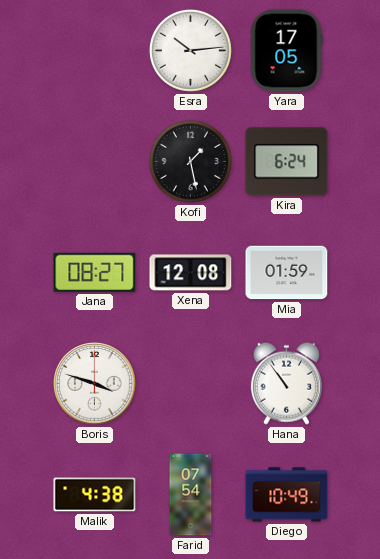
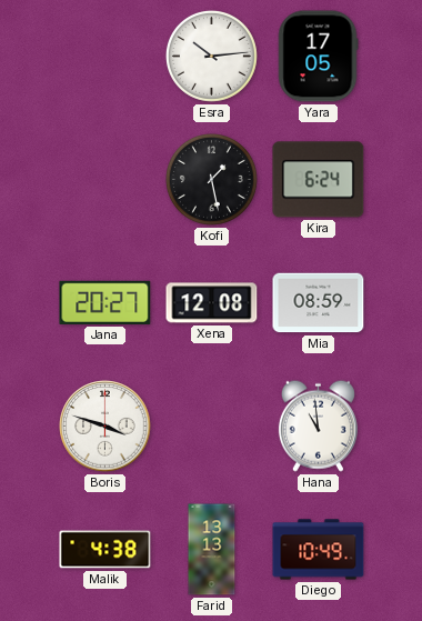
Jana: 08:27 -> 20:27 (105, 302)
Mia: 01:59 -> 08:59 (319, 303)
Hana: 10:54 -> 10:59 (318, 425)
Farid: 07:54 -> 13:13 (212, 550)
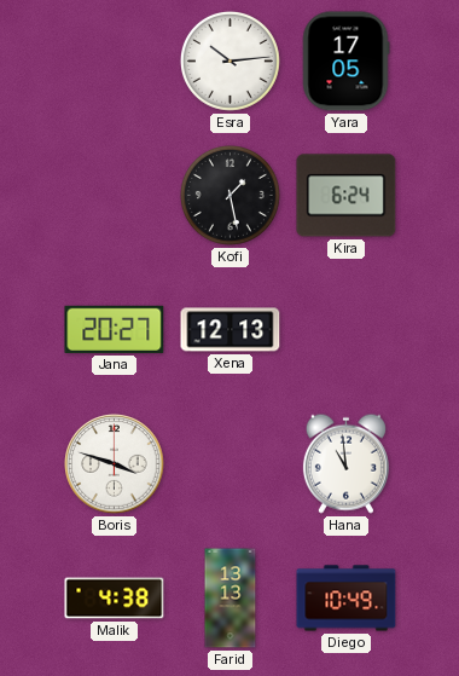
Xena: 12:08 -> 12:13 (231, 330)
Mia: 08:59 -> none (319, 303)
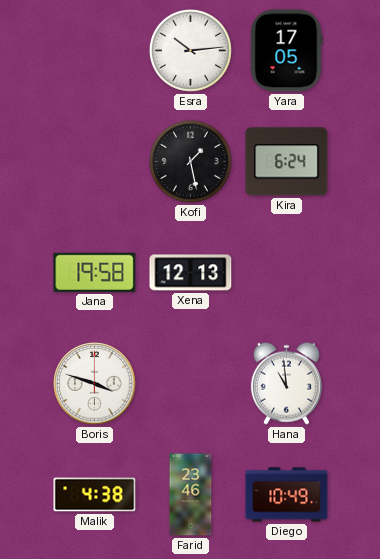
Jana: 20:27 -> 19:58 (95, 272)
Farid: 13:13 -> 23:46 (191, 495)
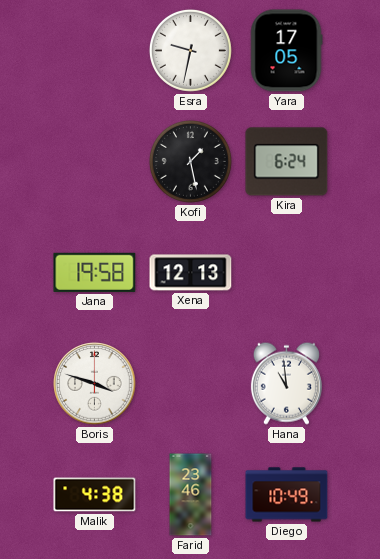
Esra: 10:14 -> 9:32 (190, 50)
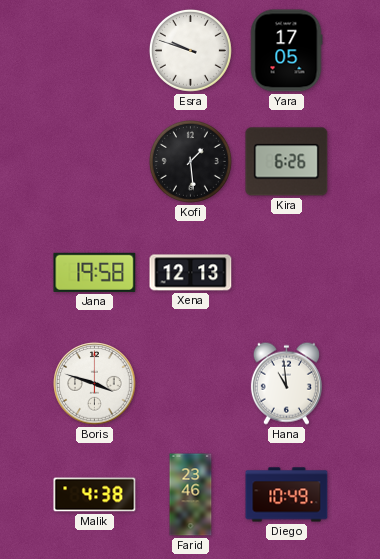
Esra: 9:32 -> 9:48 (190, 50)
Kofi: 1:28 -> 1:29 (190, 161)
Kira: 6:24 -> 6:26 (287, 162)
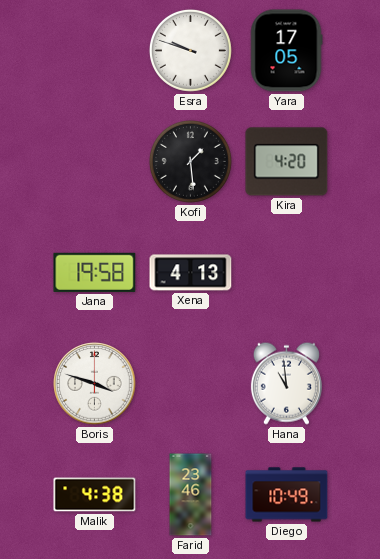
Kira: 6:26 -> 4:20 (287, 162)
Xena: 12:13 -> 4:13 (191, 273)
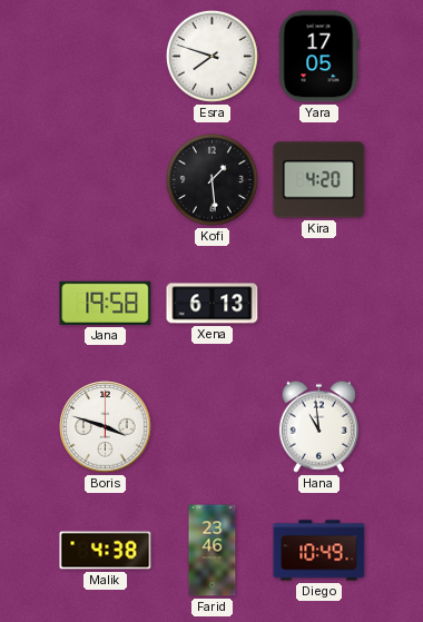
Esra: 9:48 -> 7:48 (211, 56)
Xena: 4:13 -> 6:13 (213, 304)
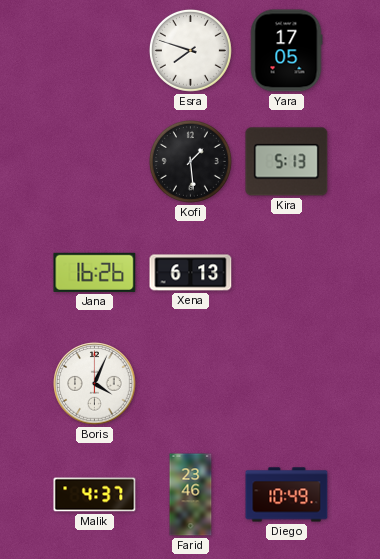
Kira: 4:20 -> 5:13 (287, 162)
Jana: 19:58 -> 16:26 (95, 272)
Boris: 3:48 -> 4:04 (95, 384)
Hana: 10:59 -> none (318, 426)
Malik: 4:38 -> 4:37 (95, 495)
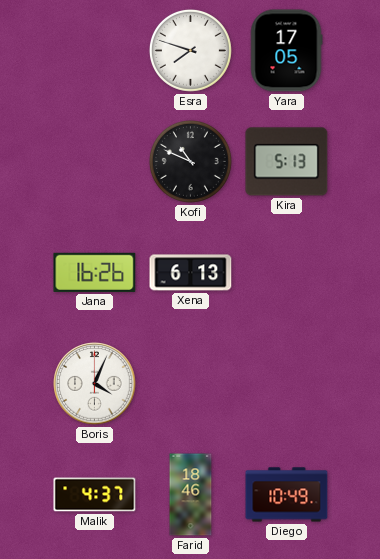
Kofi: 1:29 -> 10:49 (190, 161)
Farid: 23:46 -> 18:46 (191, 495)
